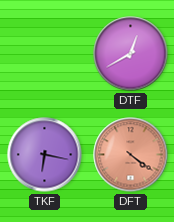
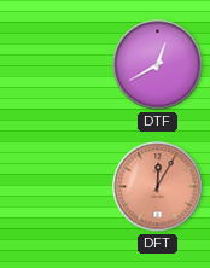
TKF: 6:17 -> none (45, 155)
DFT: 4:21 -> 12:05 (158, 187)
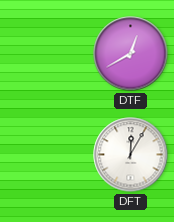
DFT dial: salmon -> white (131, 155)
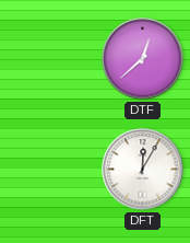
DTF: 12:40 -> 12:38 (143, 59)
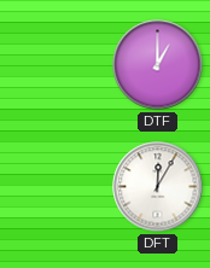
DTF: 12:38 -> 1:00 (158, 65)
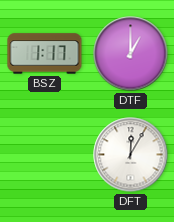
BSZ: none -> 1:17 (45, 54)
